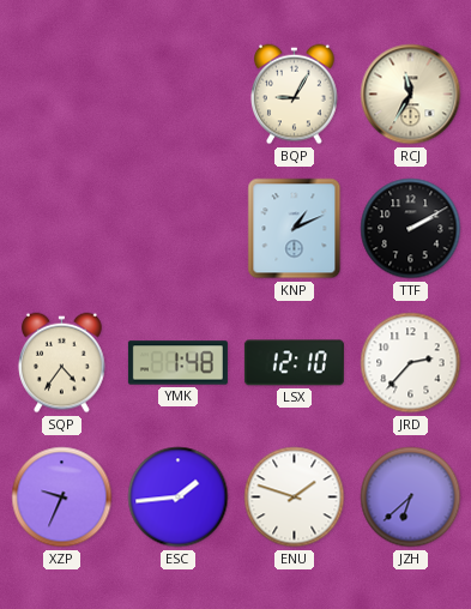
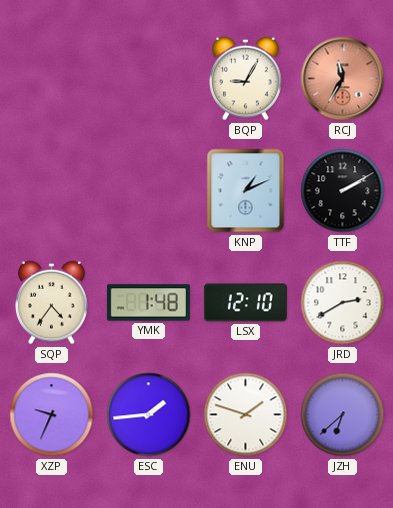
RCJ dial: cream -> salmon (343, 79)
JRD: 2:37 -> 2:40 (343, 303)
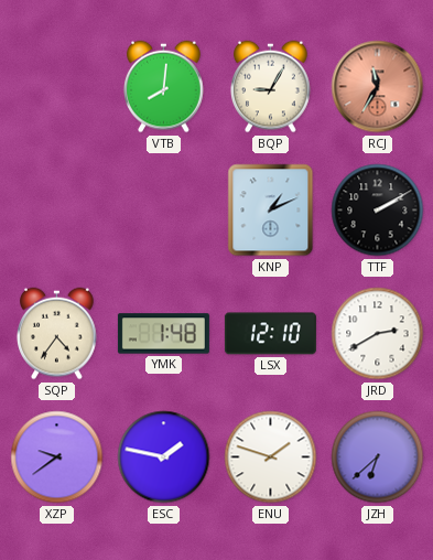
VTB: none -> 8:01 (164, 87)
XZP: 9:34 -> 9:39 (57, 457)
ESC: 1:44 -> 1:47 (164, 457)
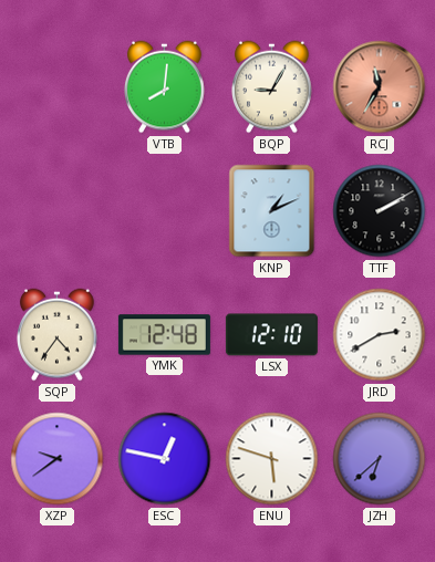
YMK: 1:48 -> 12:48 (164, 335)
ESC: 1:47 -> 12:47 (165, 459)
ENU: 1:48 -> 5:48 (272, 459)
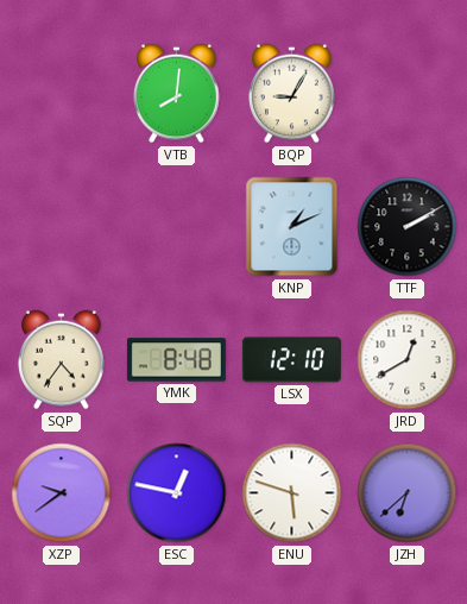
RCJ: 11:35 -> none (380, 87)
YMK: 12:48 -> 8:48 (176, 360)
JRD: 2:40 -> 12:40 (408, 360)
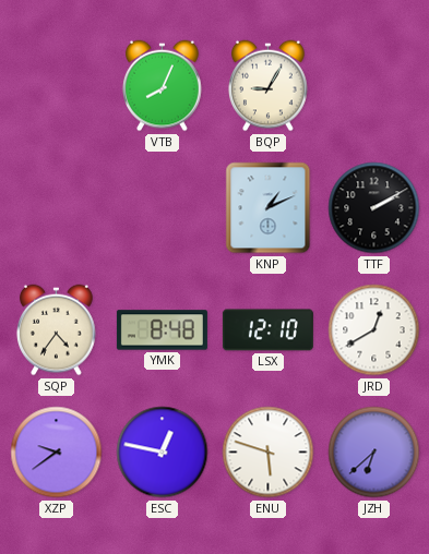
VTB: 8:01 -> 8:04 (163, 86)
